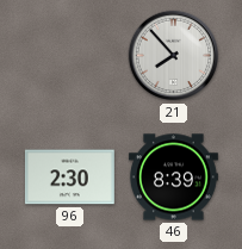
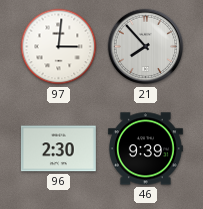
97: none -> 3:01 (59, 47)
46: 8:39 -> 9:39 (145, 149)
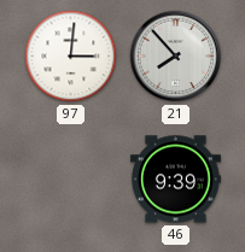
96: 2:30 -> none (58, 149)
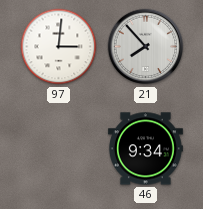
46: 9:39 -> 9:34 (145, 149)
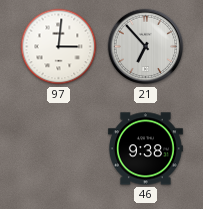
21: 7:53 -> 6:53 (146, 47)
46: 9:34 -> 9:38 (145, 149)
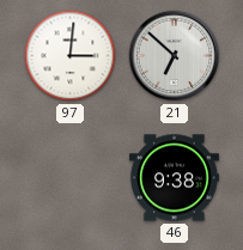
21: 6:53 -> 6:52 (175, 56)
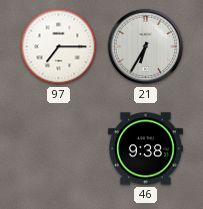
97: 3:01 -> 7:15 (59, 47)
21: 6:52 -> 6:35 (146, 47)
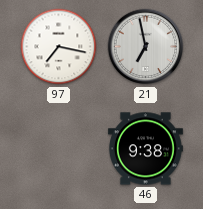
97: 7:15 -> 7:17 (59, 47)
21: 6:35 -> 6:58 (146, 47)
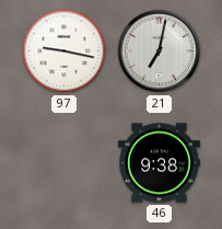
97: 7:17 -> 9:17 (65, 51)
21: 6:58 -> 7:02 (160, 51)
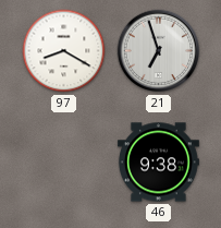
97: 9:17 -> 8:20 (64, 51)
21: 7:02 -> 6:57 (159, 51)
